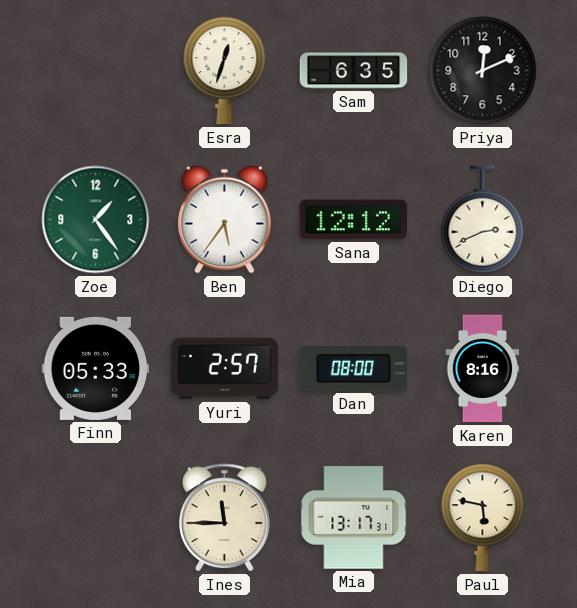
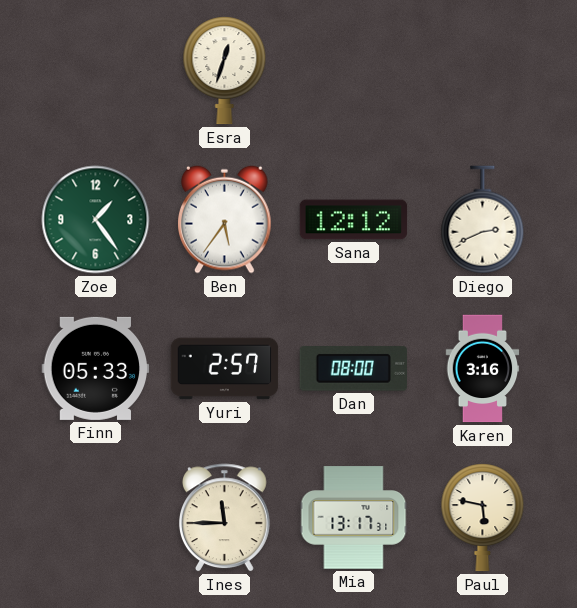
Sam: 6:35 -> none (354, 71)
Priya: 12:11 -> none (483, 71)
Karen: 8:16 -> 3:16 (483, 369)
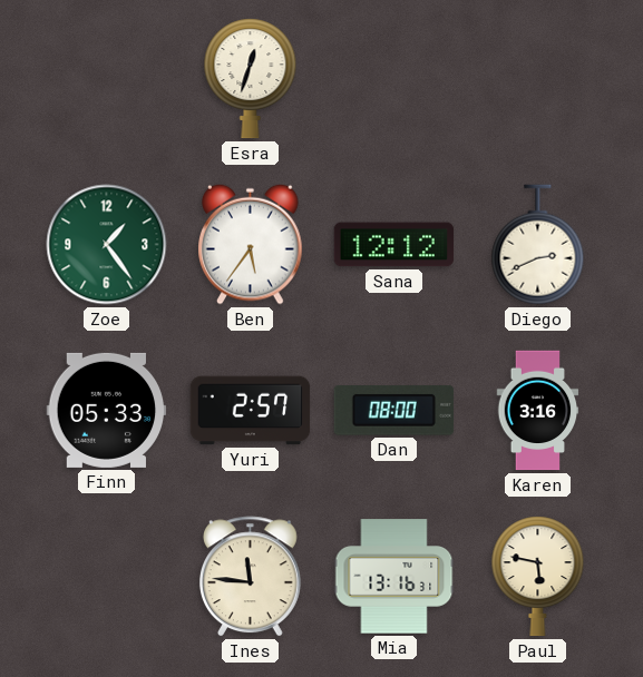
Ines: 11:45 -> 11:46 (250, 577)
Mia: 13:17 -> 13:16 (394, 577)
